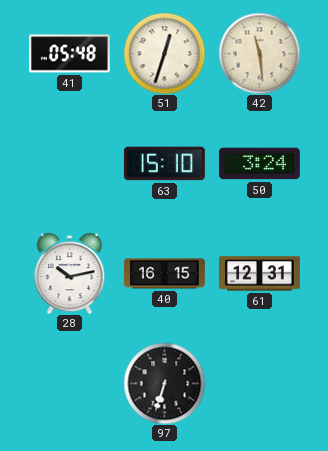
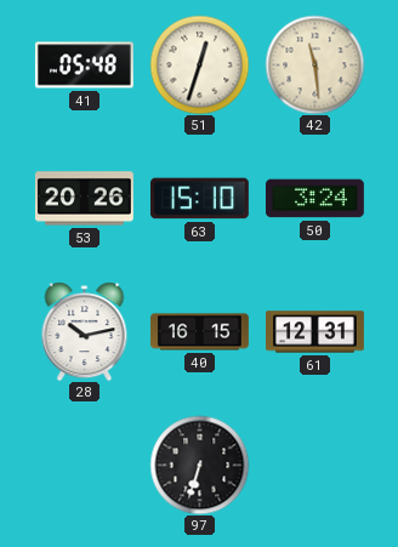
53: none -> 20:26 (84, 199)
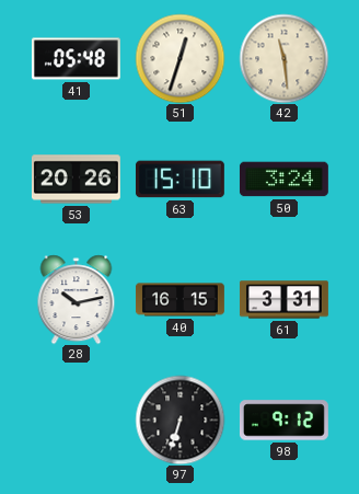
61: 12:31 -> 3:31 (285, 300)
98: none -> 9:12 (283, 421)
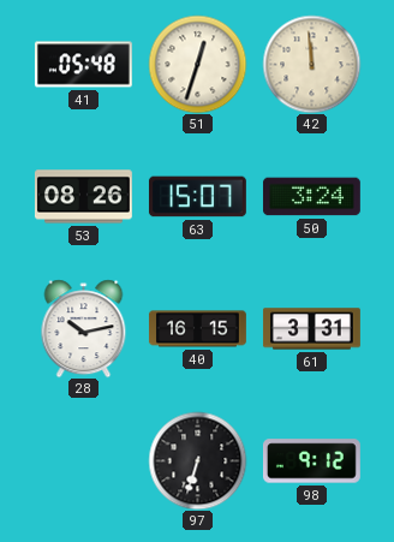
42: 11:29 -> 11:59 (311, 64)
53: 20:26 -> 08:26 (83, 197)
63: 15:10 -> 15:07 (197, 197)
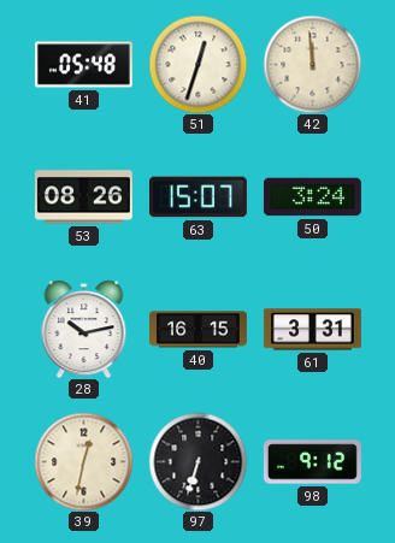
39: none -> 12:32 (83, 461)
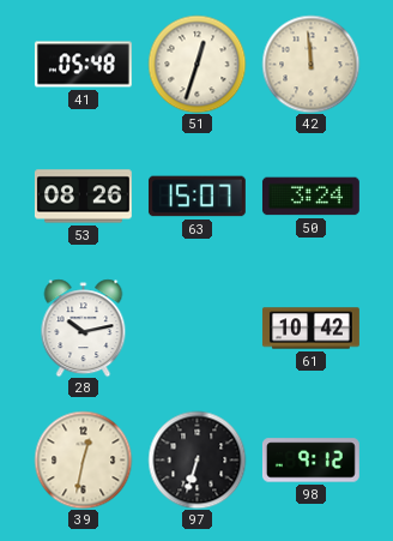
40: 16:15 -> none (197, 330)
61: 3:31 -> 10:42 (312, 329)
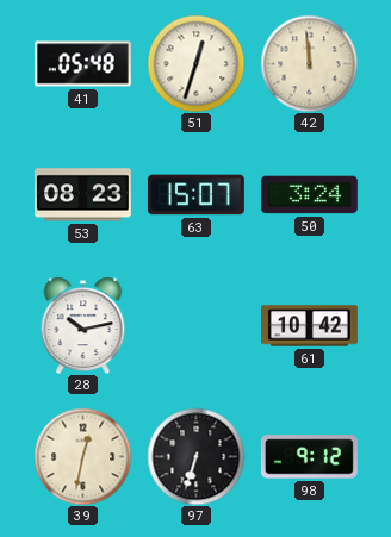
53: 08:26 -> 08:23 (82, 195)
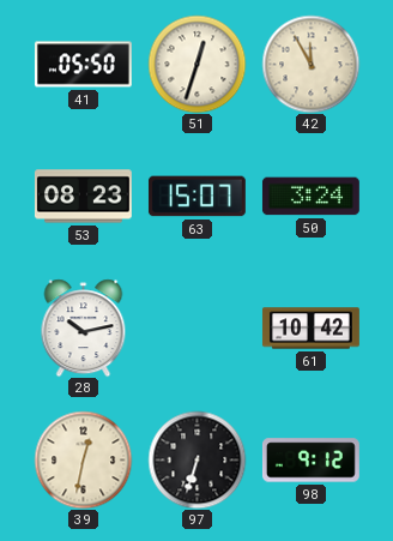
41: 05:48 -> 05:50 (83, 65)
42: 11:59 -> 11:55 (310, 64)
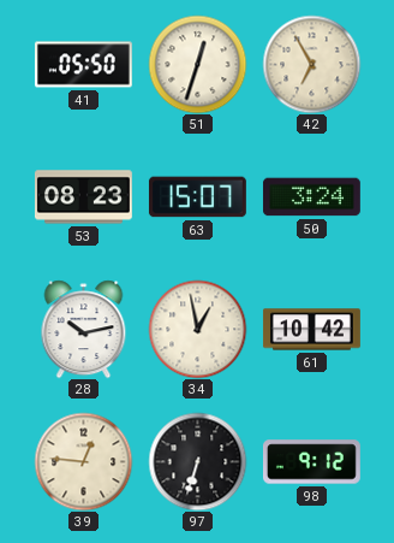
42: 11:55 -> 6:55 (311, 64)
34: none -> 12:58 (197, 329)
39: 12:32 -> 12:46 (83, 461)
